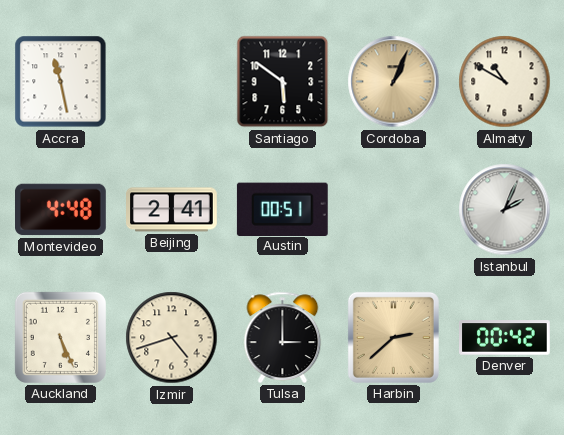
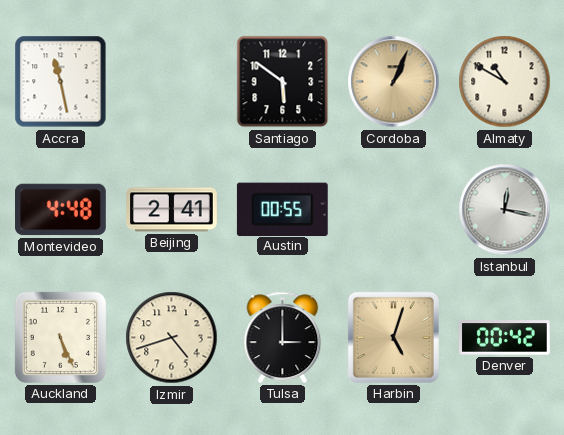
Austin: 00:51 -> 00:55 (282, 209)
Istanbul: 2:04 -> 12:17 (505, 210)
Harbin: 2:38 -> 5:03 (393, 337)
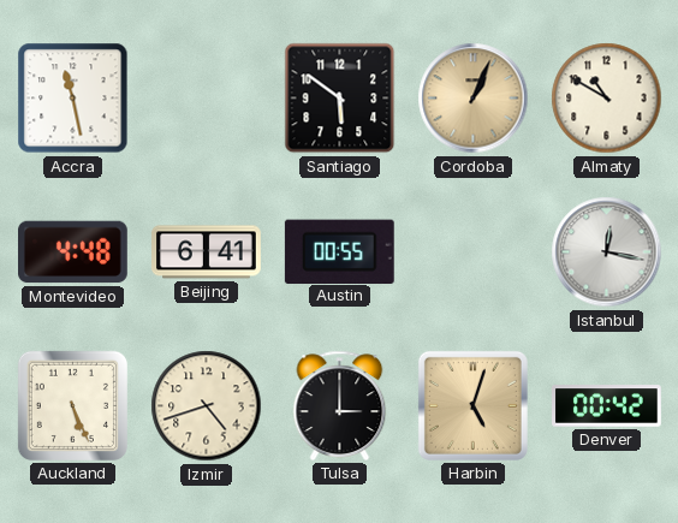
Beijing: 2:41 -> 6:41 (207, 252)
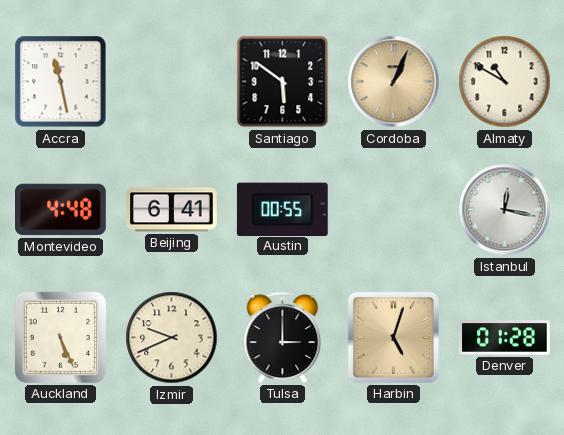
Izmir: 4:42 -> 9:41 (172, 338)
Denver: 00:42 -> 01:28 (505, 338)
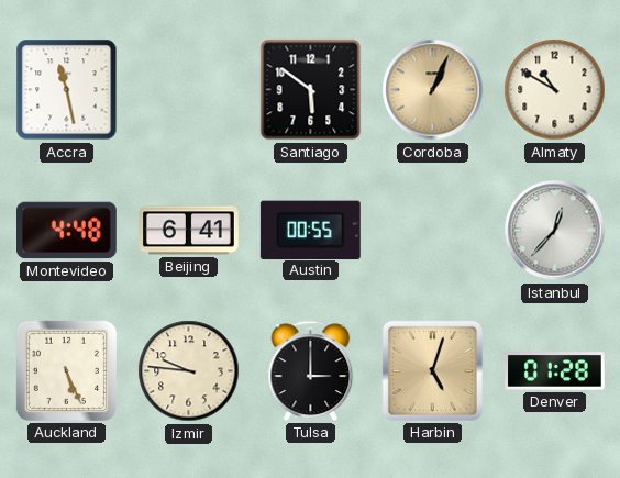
Istanbul: 12:17 -> 12:37 (555, 231)
Izmir: 9:41 -> 9:46 (189, 371)
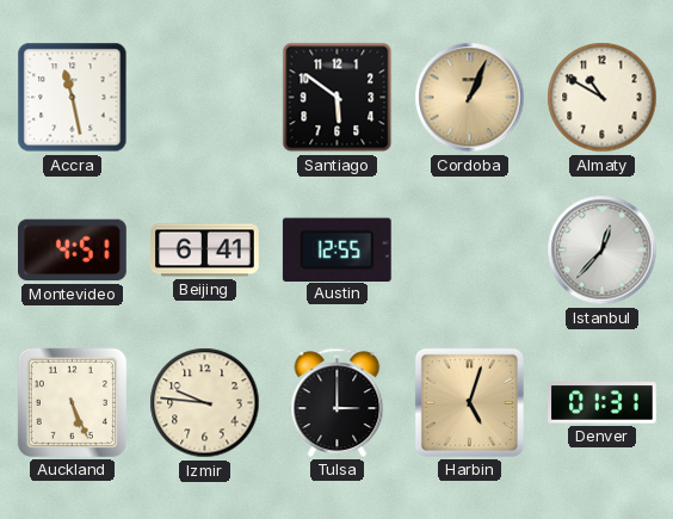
Montevideo: 4:48 -> 4:51 (73, 251)
Austin: 00:55 -> 12:55 (336, 249)
Denver: 01:28 -> 01:31 (603, 403)
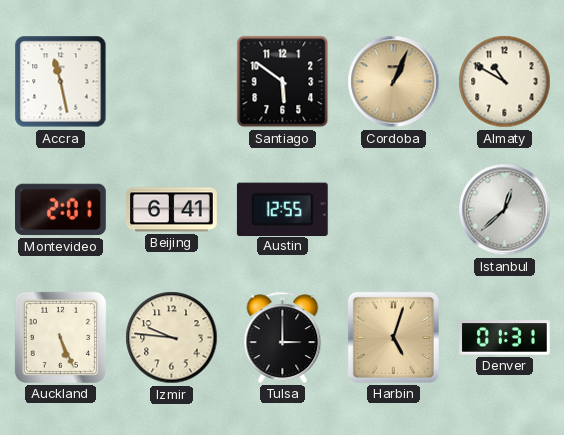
Montevideo: 4:51 -> 2:01 (61, 210)
Istanbul: 12:37 -> 12:38 (505, 210)
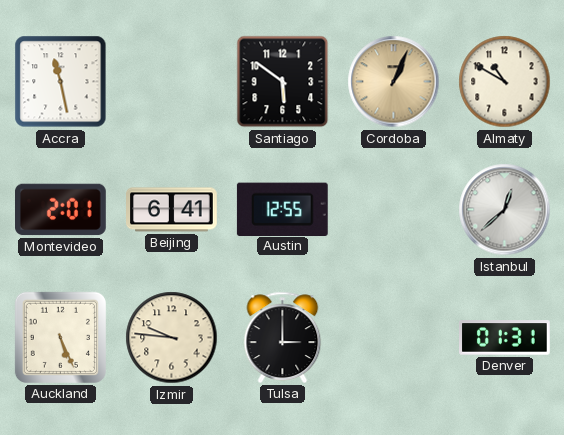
Harbin: 5:03 -> none (393, 337)
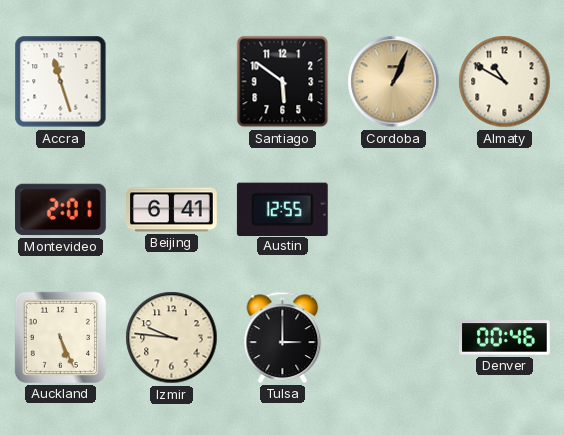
Accra: 11:28 -> 11:27 (61, 82)
Istanbul: 12:38 -> none (505, 210)
Denver: 01:31 -> 00:46 (505, 338)
